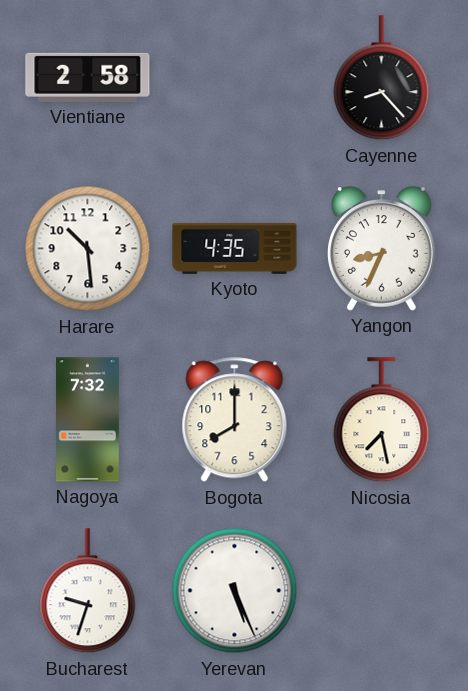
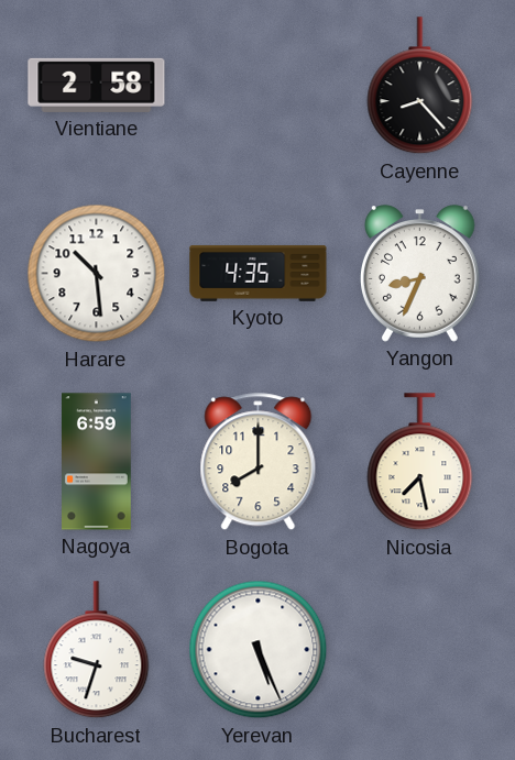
Nagoya: 7:32 -> 6:59 (97, 462)
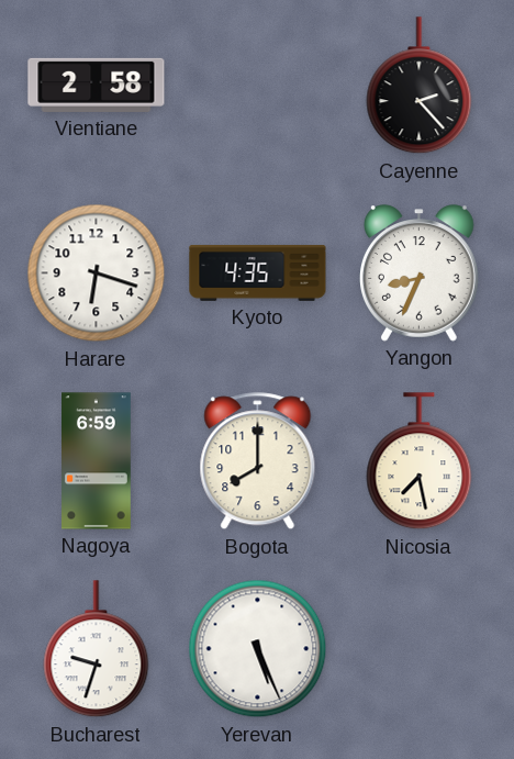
Cayenne: 8:23 -> 2:23 (420, 86)
Harare: 10:29 -> 6:18 (97, 274)
